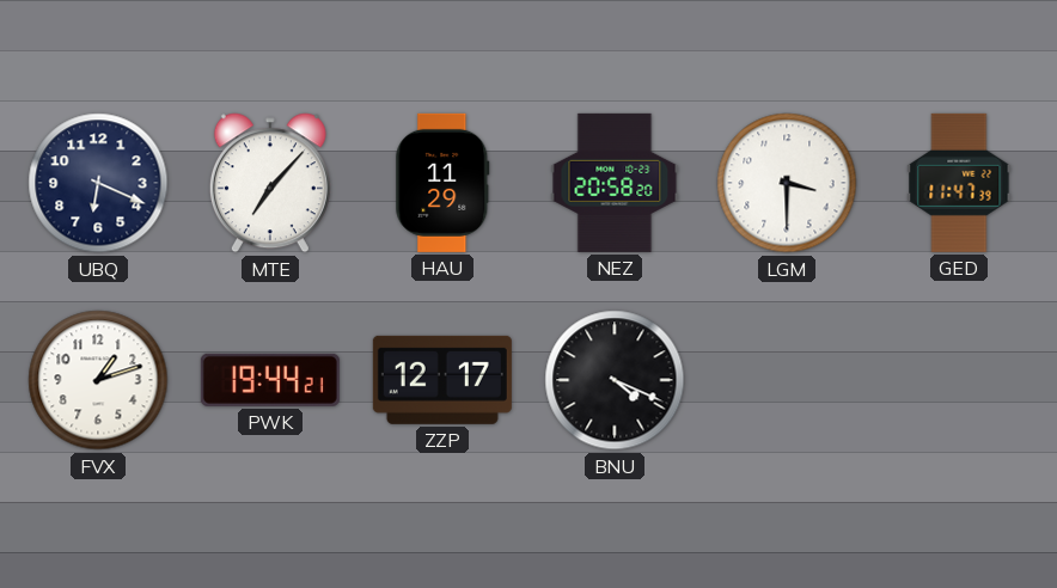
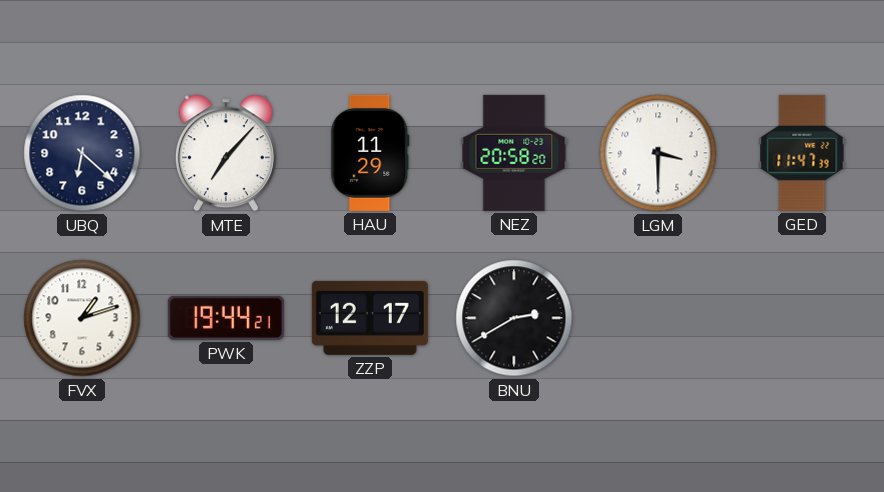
UBQ: 6:19 -> 6:22 (82, 153)
BNU: 4:19 -> 2:40 (514, 318)
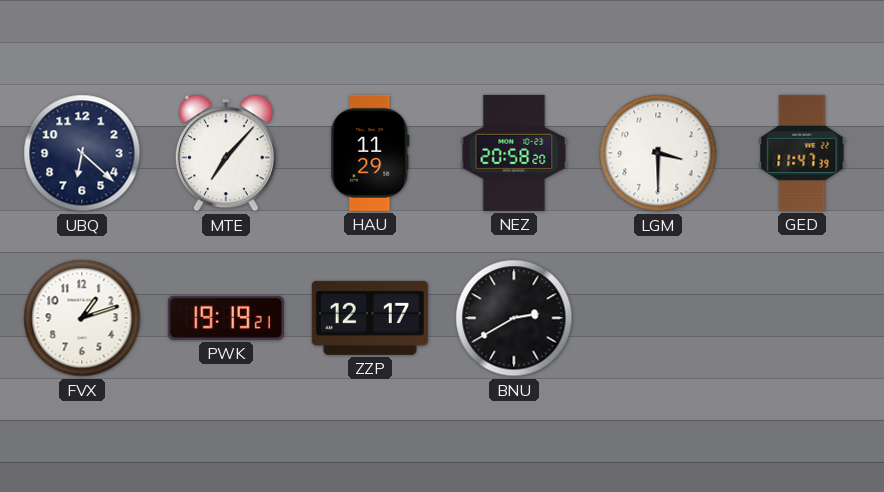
PWK: 19:44 -> 19:19 (226, 318)
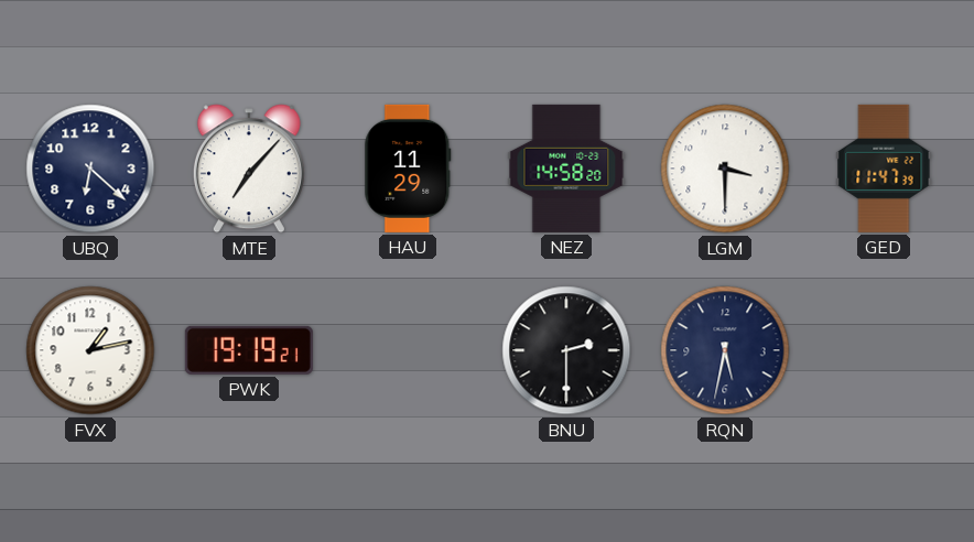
NEZ: 20:58 -> 14:58 (566, 169)
FVX: 1:12 -> 1:13 (90, 350)
ZZP: 12:17 -> none (370, 318)
BNU: 2:40 -> 2:30 (566, 350)
RQN: none -> 5:32 (725, 350)
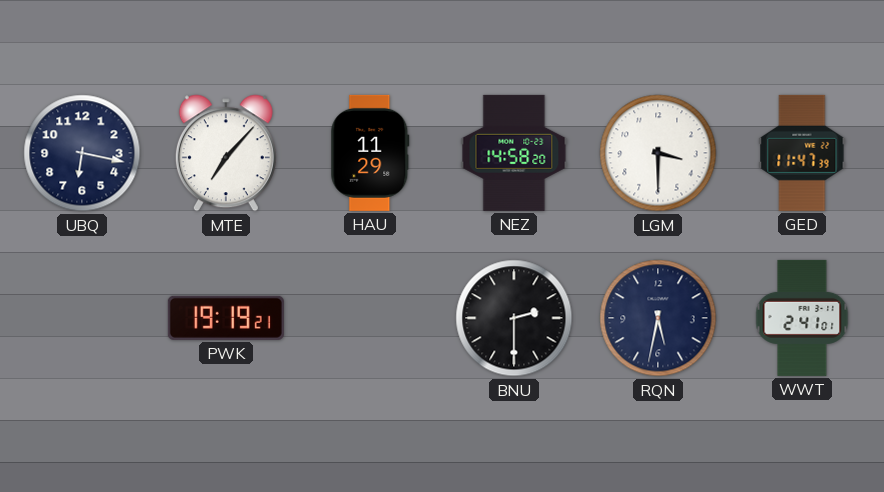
UBQ: 6:22 -> 6:17 (82, 153)
FVX: 1:13 -> none (90, 350)
WWT: none -> 2:41 (802, 318)
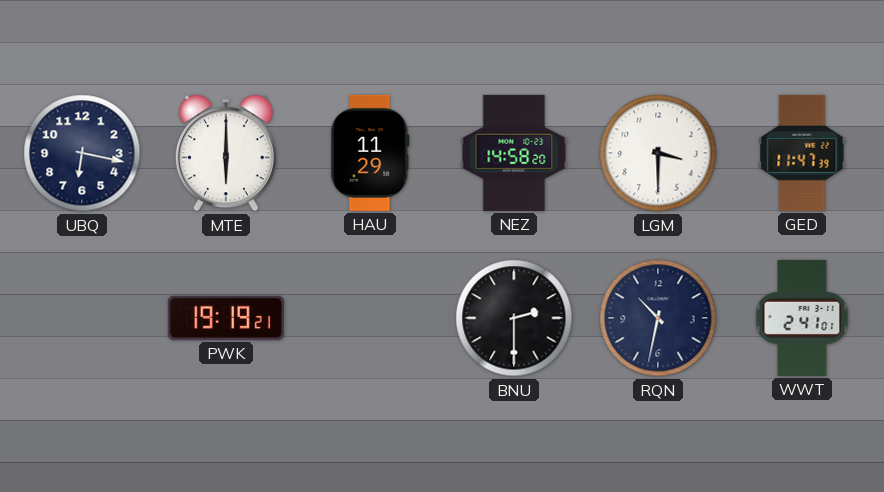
MTE: 7:07 -> 6:00 (226, 153)
RQN: 5:32 -> 10:32 (658, 318)
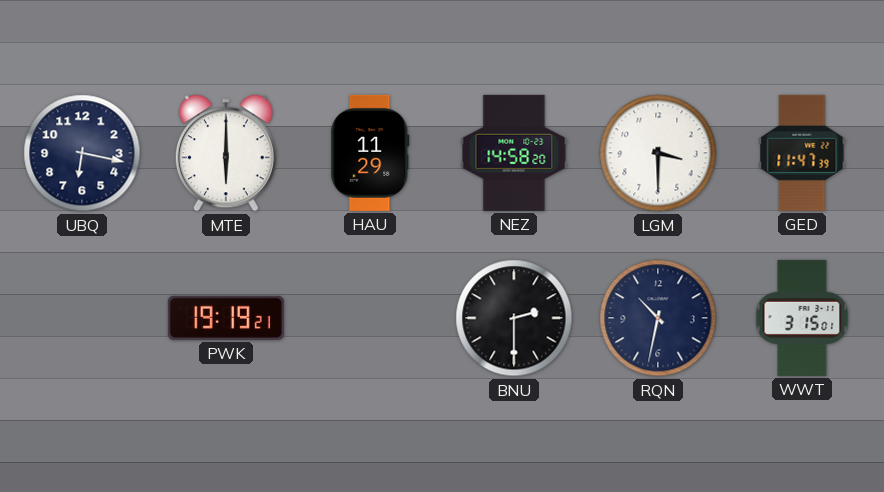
WWT: 2:41 -> 3:15 (802, 318)
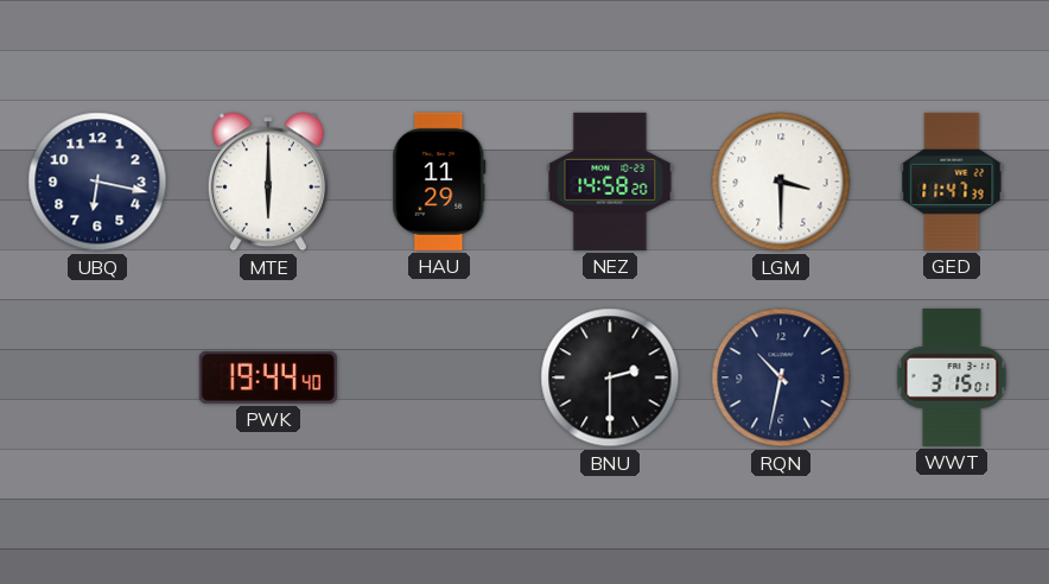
PWK: 19:19 -> 19:44 (268, 377)
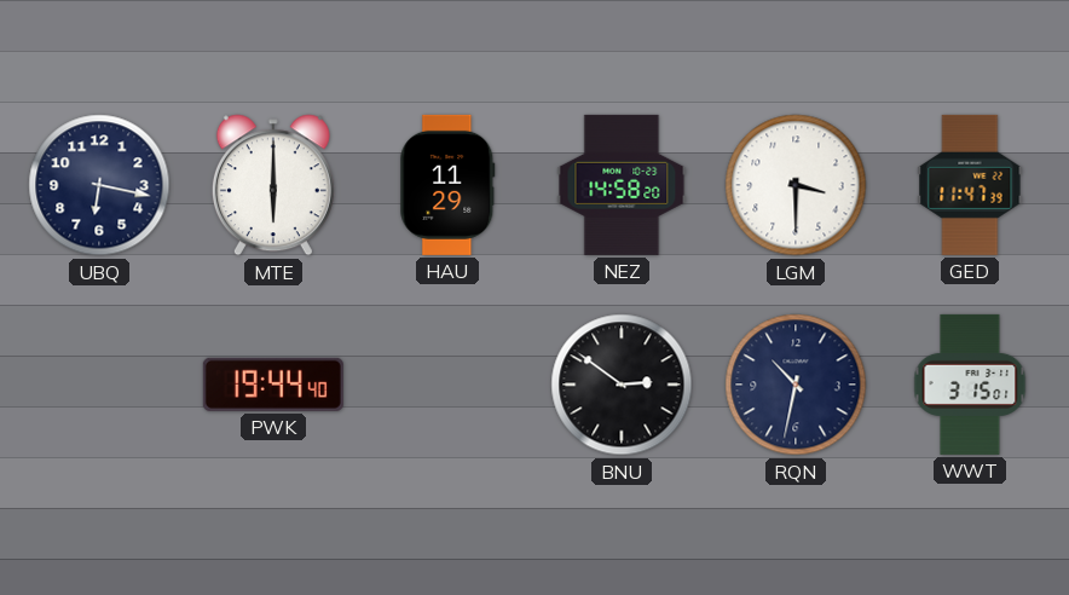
BNU: 2:30 -> 2:51 (622, 385)
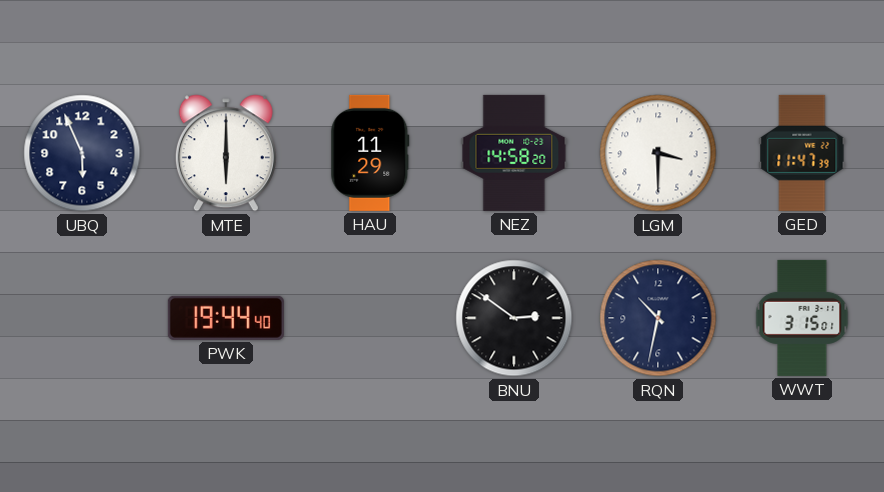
UBQ: 6:17 -> 5:56 (82, 153)
